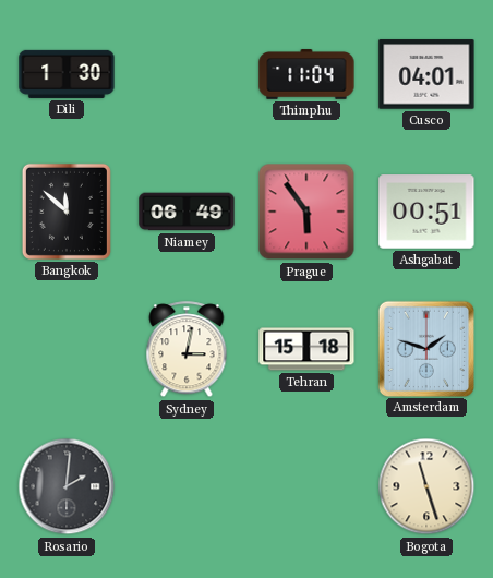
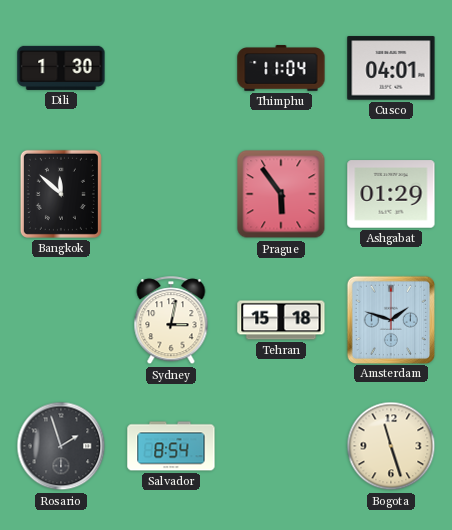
Niamey: 06:49 -> none (187, 212)
Ashgabat: 00:51 -> 01:29 (391, 194)
Rosario: 2:01 -> 1:57 (61, 446)
Salvador: none -> 8:54 (171, 446)
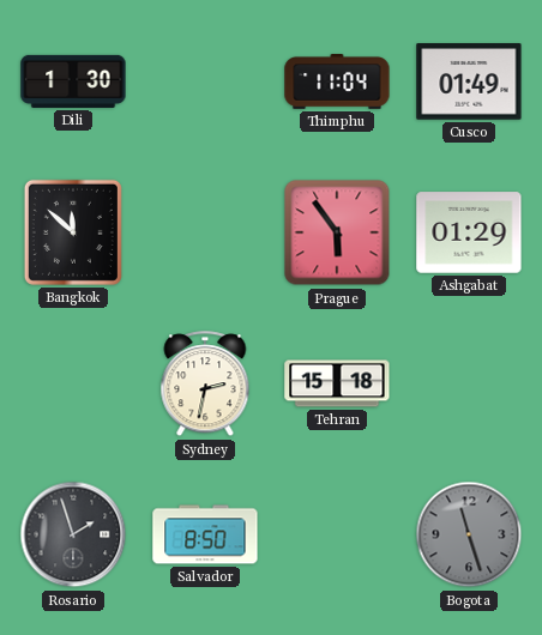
Cusco: 04:01 -> 01:49 (469, 81)
Sydney: 3:02 -> 2:32 (205, 385)
Amsterdam: 1:48 -> none (390, 319)
Salvador: 8:54 -> 8:50 (205, 534)
Bogota dial: cream -> grey (469, 534)
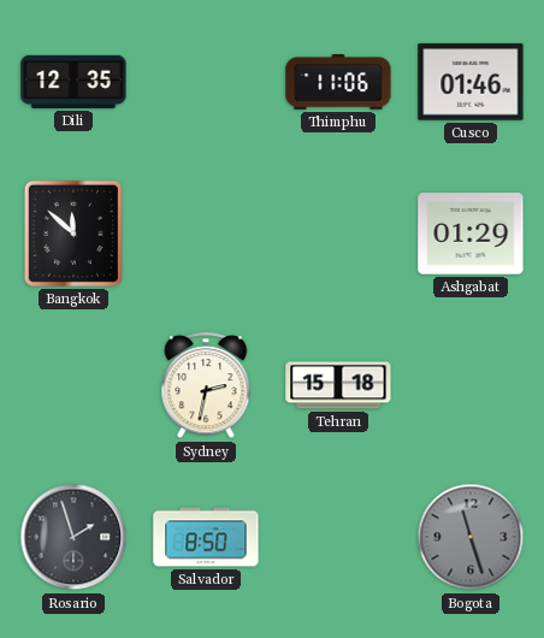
Dili: 1:30 -> 12:35 (73, 82)
Thimphu: 11:04 -> 11:06 (338, 82)
Cusco: 01:49 -> 01:46 (471, 82)
Prague: 5:54 -> none (337, 232)
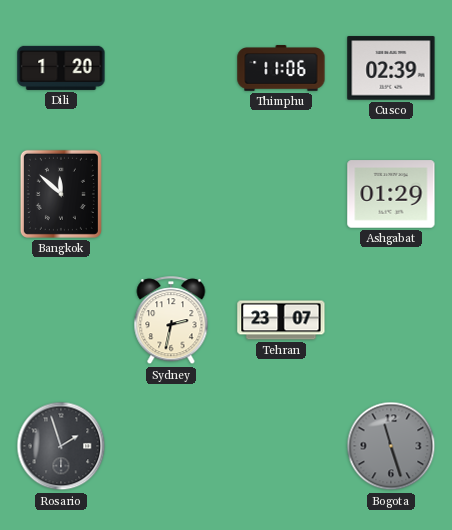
Dili: 12:35 -> 1:20 (61, 68)
Cusco: 01:46 -> 02:39 (391, 68)
Tehran: 15:18 -> 23:07 (281, 320)
Salvador: 8:50 -> none (206, 537)
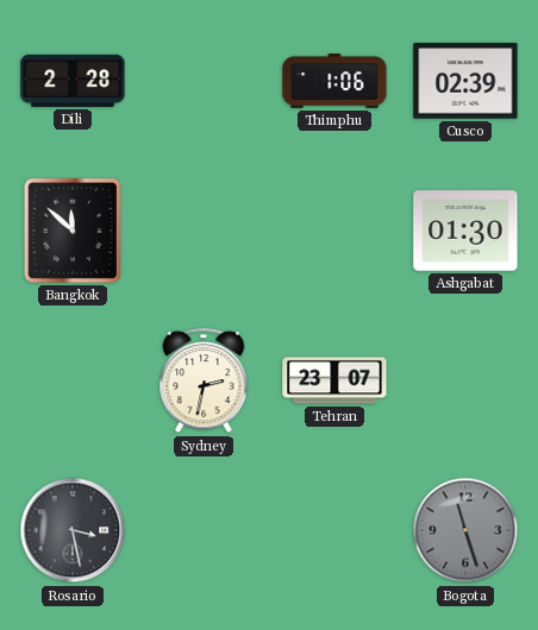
Dili: 1:20 -> 2:28 (73, 81)
Thimphu: 11:06 -> 1:06 (334, 81)
Ashgabat: 01:29 -> 01:30 (465, 231)
Rosario: 1:57 -> 3:28 (73, 530)
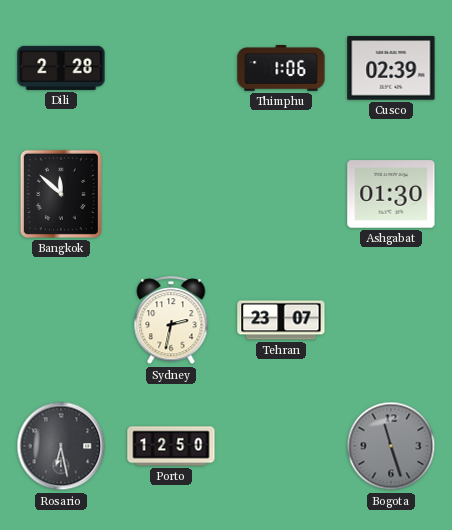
Rosario: 3:28 -> 6:28 (61, 446)
Porto: none -> 12:50 (171, 446)
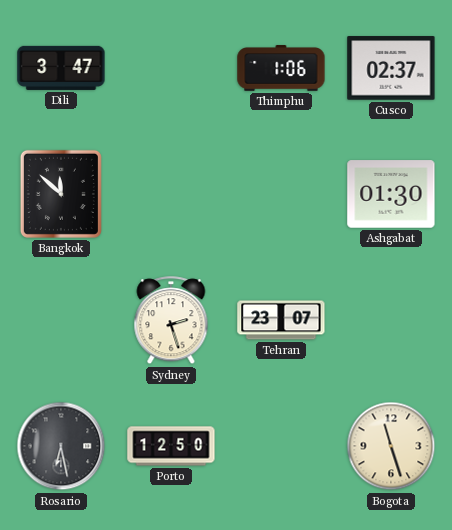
Dili: 2:28 -> 3:47 (61, 68)
Cusco: 02:39 -> 02:37 (391, 68)
Sydney: 2:32 -> 2:27 (171, 321)
Bogota dial: grey -> cream (391, 446)
